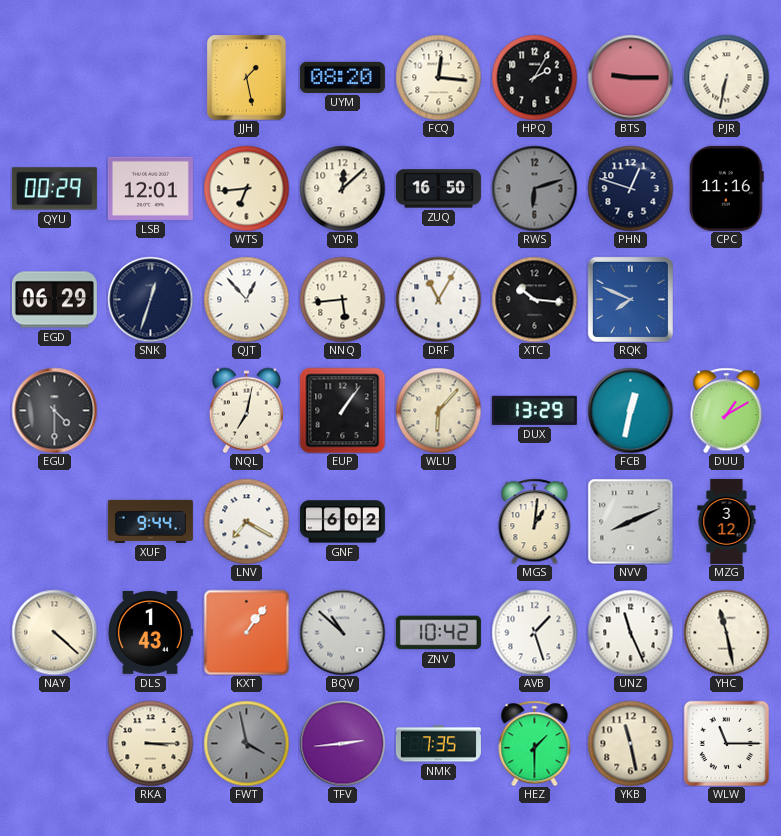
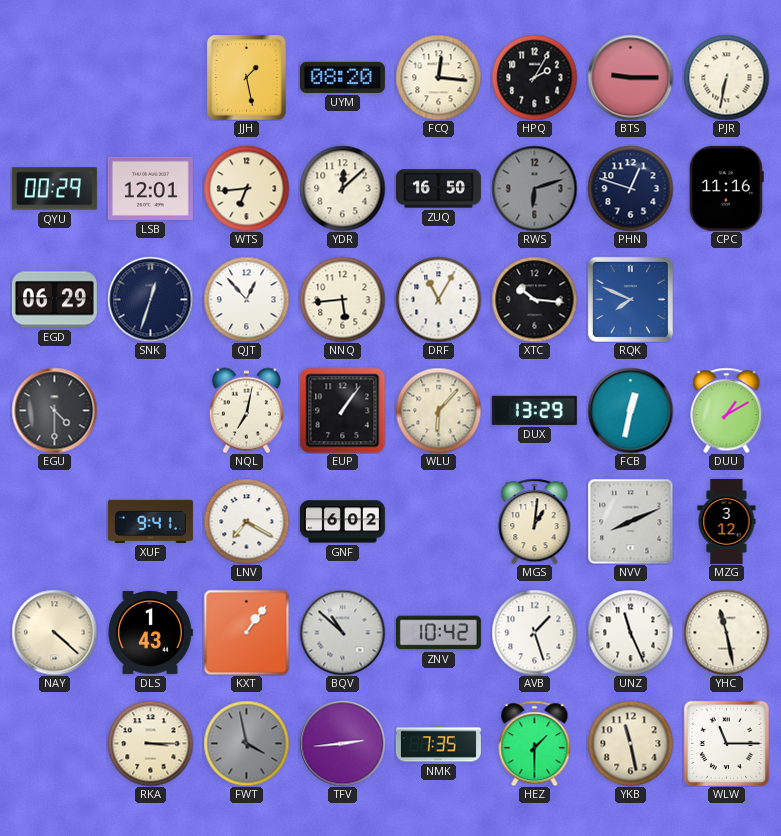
XUF: 9:44 -> 9:41 (150, 521)
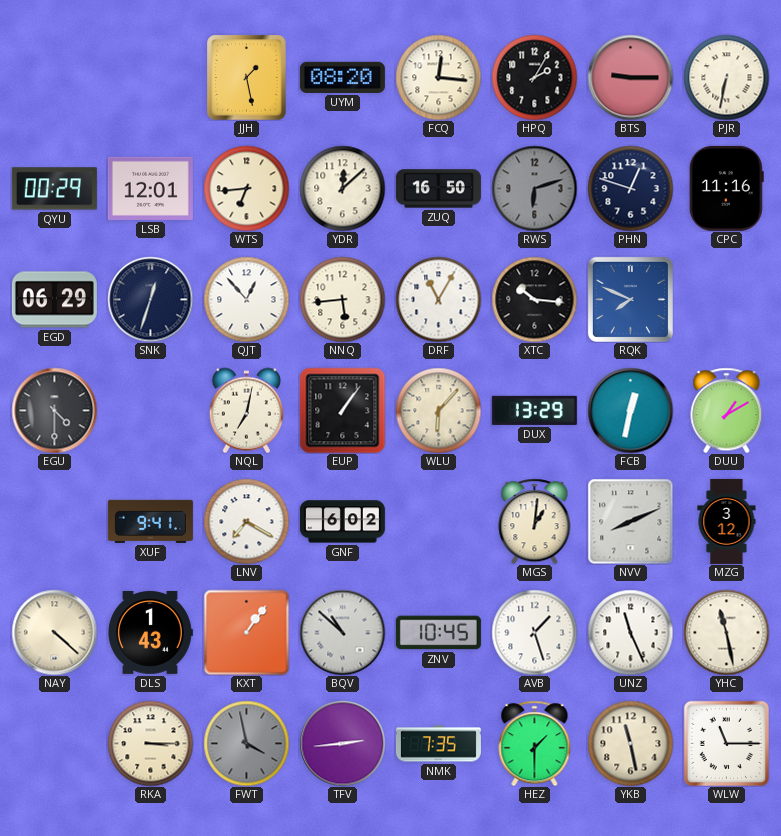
ZNV: 10:42 -> 10:45 (438, 633)
